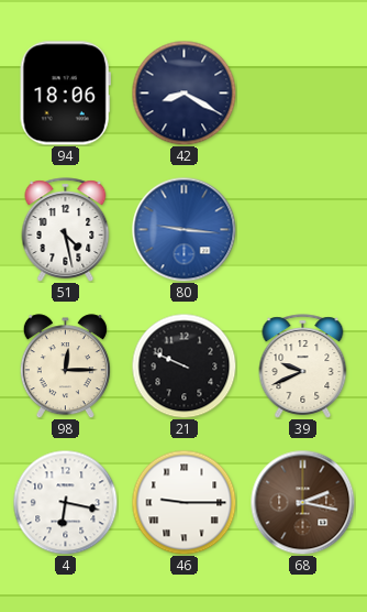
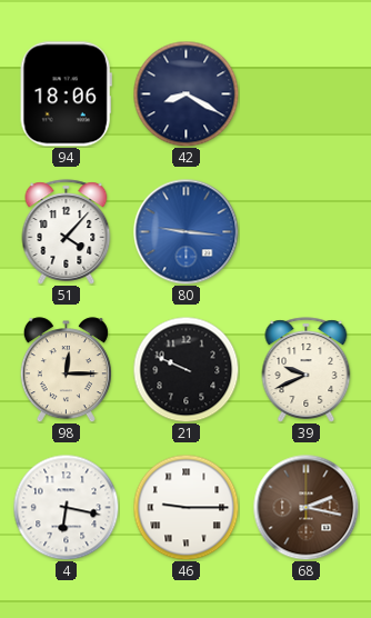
51: 4:28 -> 4:07 (67, 232)
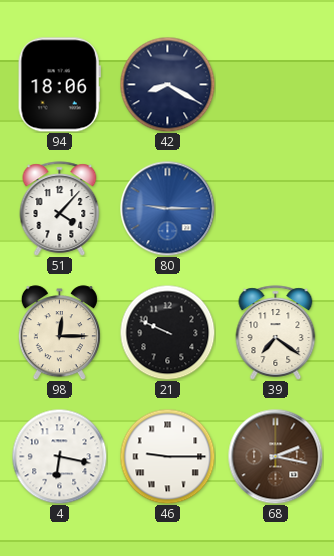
80: 9:16 -> 9:15 (167, 208)
39: 9:41 -> 7:21 (276, 333)
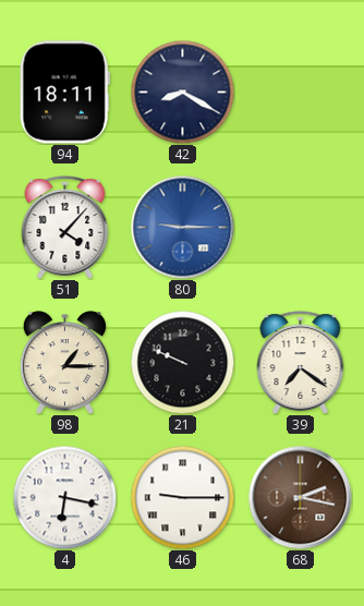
94: 18:06 -> 18:11 (64, 93)
98: 12:15 -> 1:15 (64, 363)
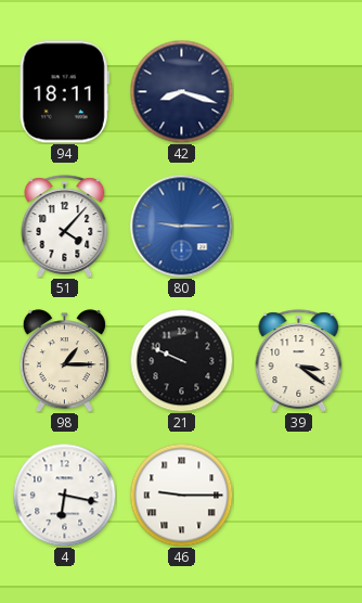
42: 8:20 -> 8:18 (181, 91)
39: 7:21 -> 3:21 (299, 361)
68: 2:17 -> none (300, 497)
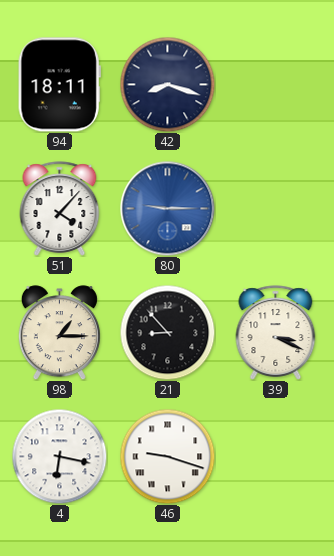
21: 9:49 -> 8:53 (167, 332)
39: 3:21 -> 3:19 (276, 333)
46: 9:15 -> 9:18 (167, 456)
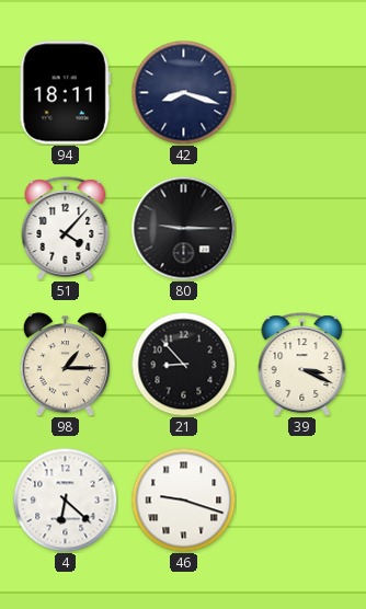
80 dial: blue -> black (183, 228)
4: 6:17 -> 6:22 (65, 499)
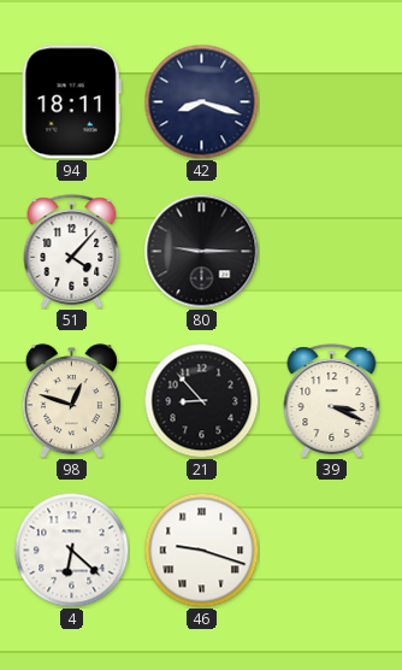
98: 1:15 -> 12:48 (71, 401)
